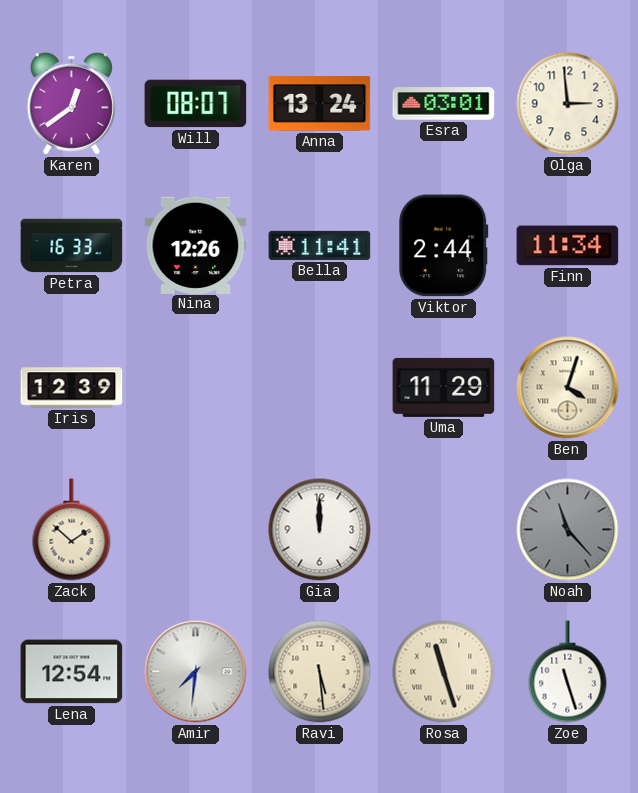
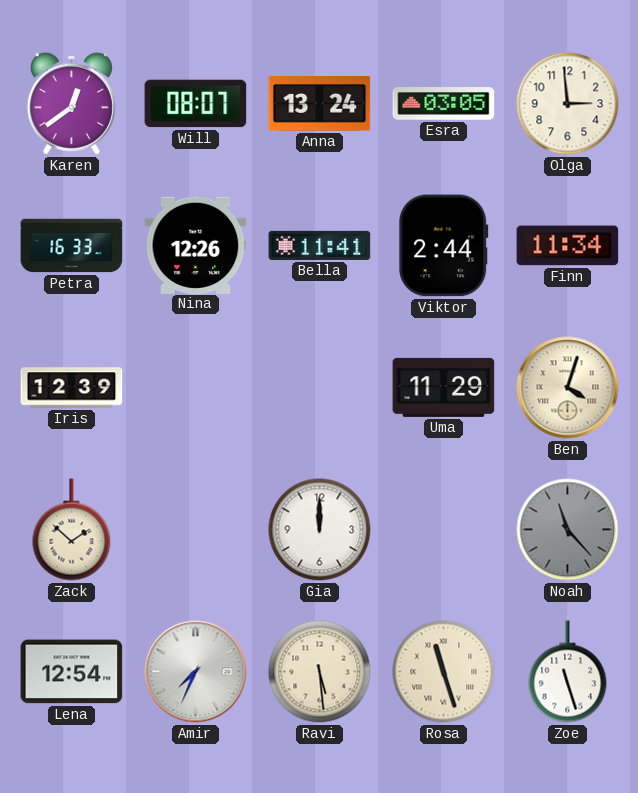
Esra: 03:01 -> 03:05 (444, 104)
Amir: 7:31 -> 7:34 (196, 672)
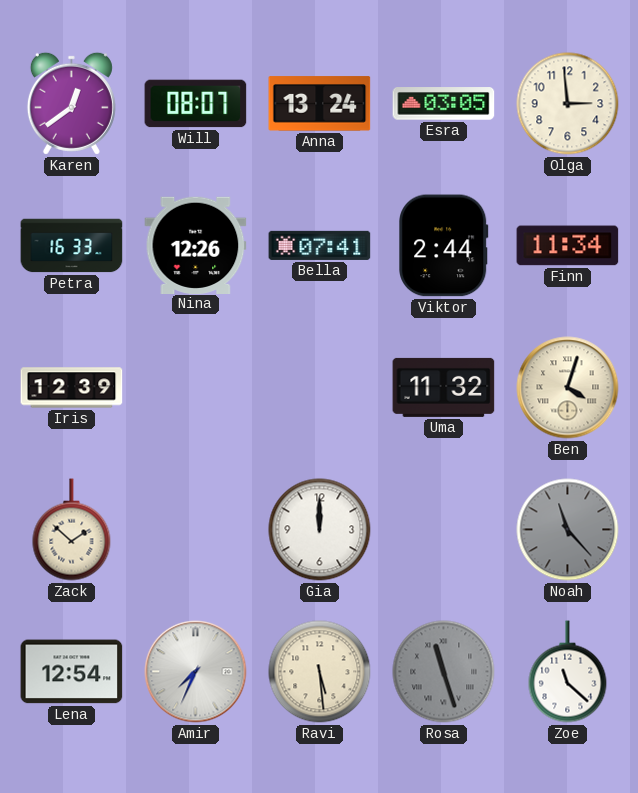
Bella: 11:41 -> 07:41 (320, 245)
Uma: 11:29 -> 11:32 (444, 387)
Rosa dial: cream -> grey (444, 672)
Zoe: 11:27 -> 11:22 (568, 672)
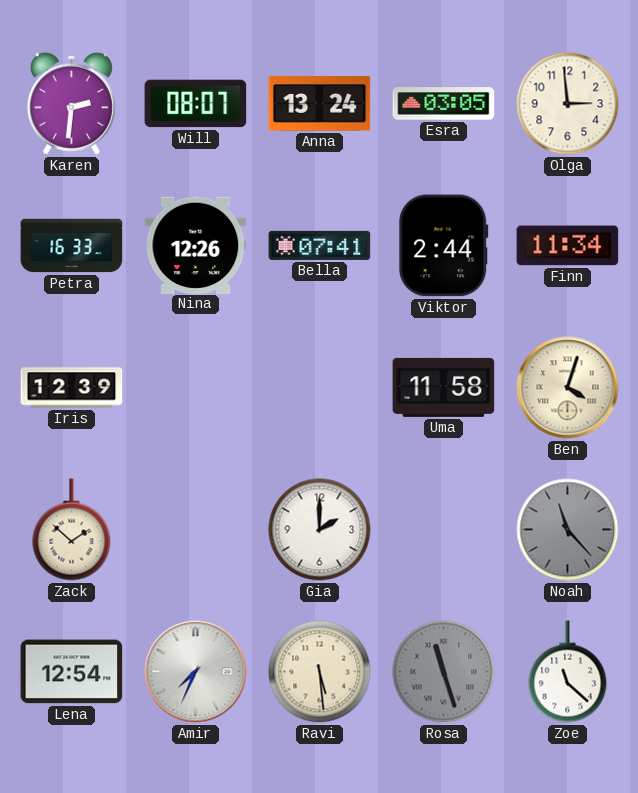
Karen: 12:39 -> 2:31 (71, 103)
Uma: 11:32 -> 11:58 (444, 387)
Gia: 12:00 -> 2:00 (320, 530)
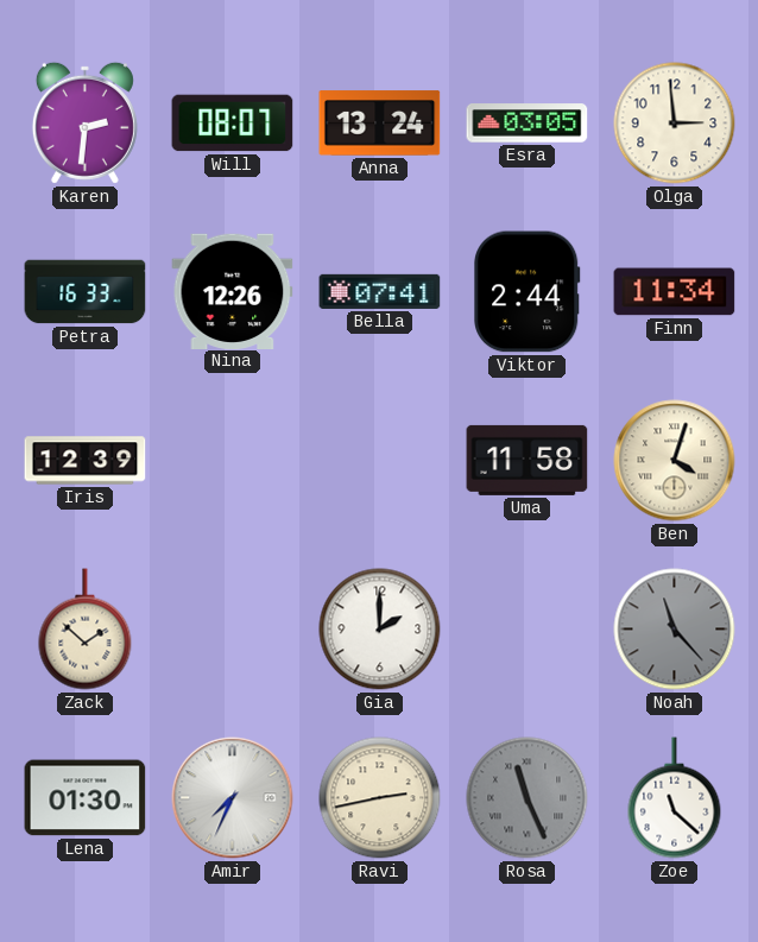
Lena: 12:54 -> 01:30 (86, 798)
Ravi: 5:29 -> 2:43 (380, 798)
Rosa: 11:27 -> 11:26 (528, 798)
